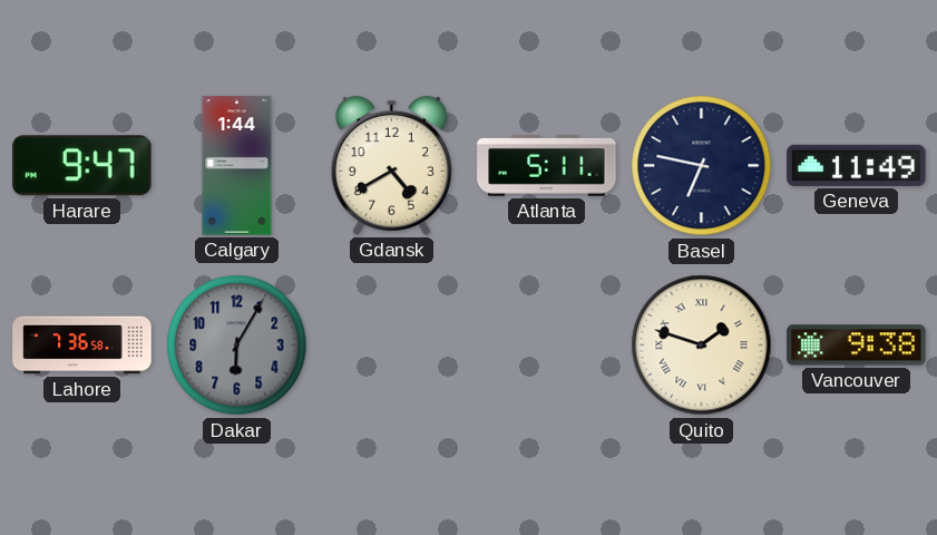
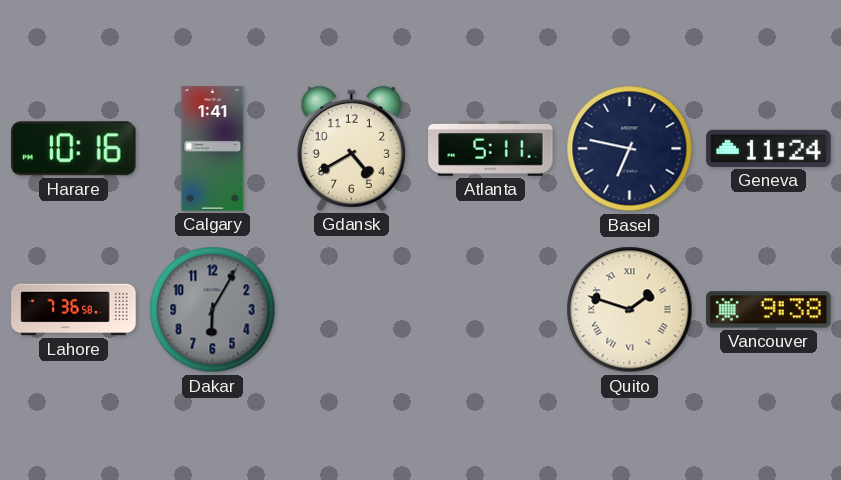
Harare: 9:47 -> 10:16 (74, 149)
Calgary: 1:44 -> 1:41 (213, 149)
Geneva: 11:49 -> 11:24 (769, 148)
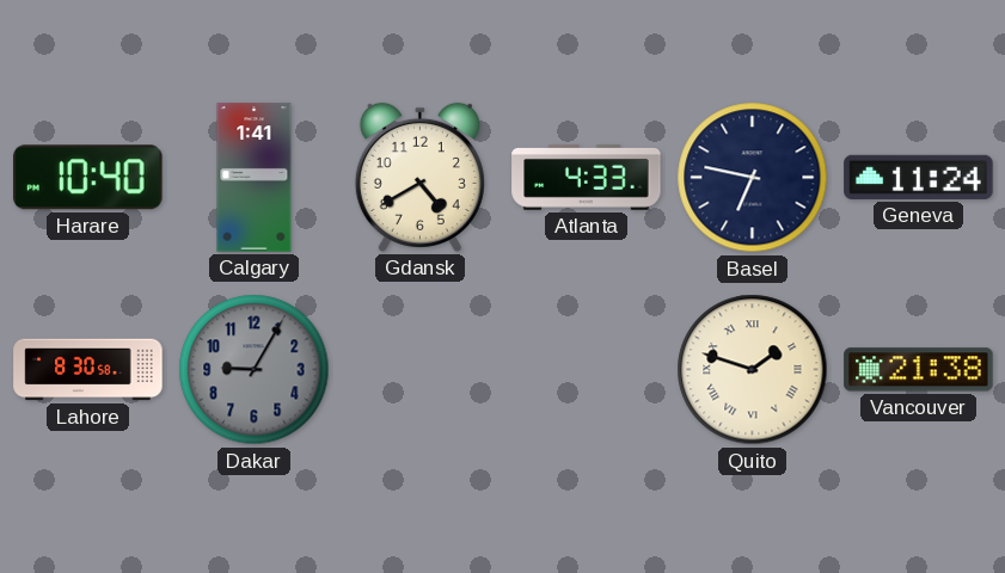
Harare: 10:16 -> 10:40 (88, 178)
Atlanta: 5:11 -> 4:33 (587, 177)
Lahore: 7:36 -> 8:30 (88, 370)
Dakar: 6:05 -> 9:05 (255, 370)
Vancouver: 9:38 -> 21:38 (919, 370)
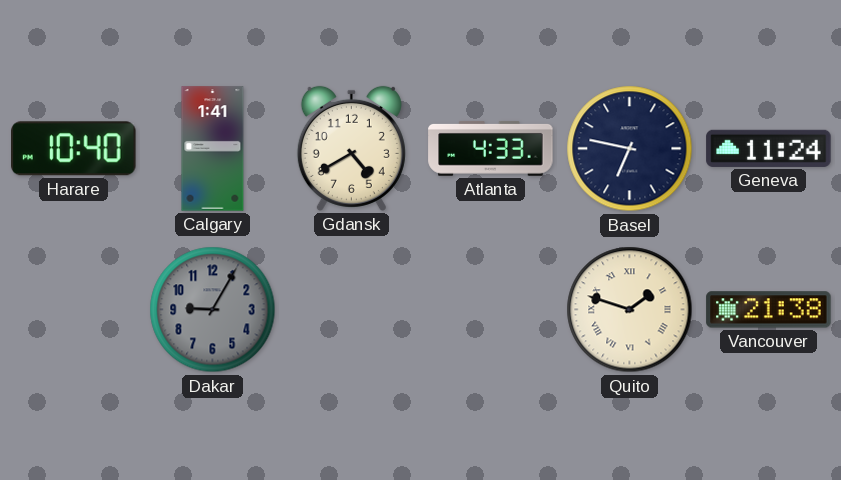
Lahore: 8:30 -> none (88, 370)
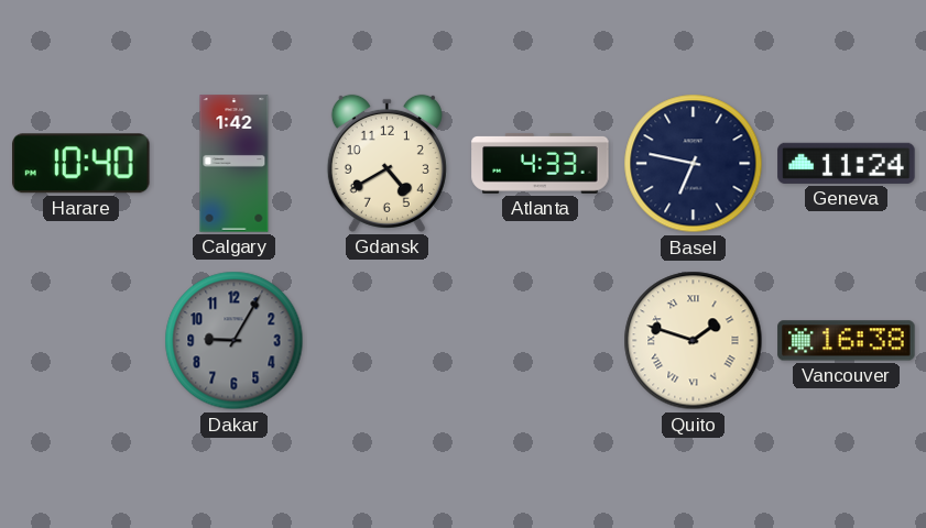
Calgary: 1:41 -> 1:42 (235, 164)
Vancouver: 21:38 -> 16:38 (847, 341)
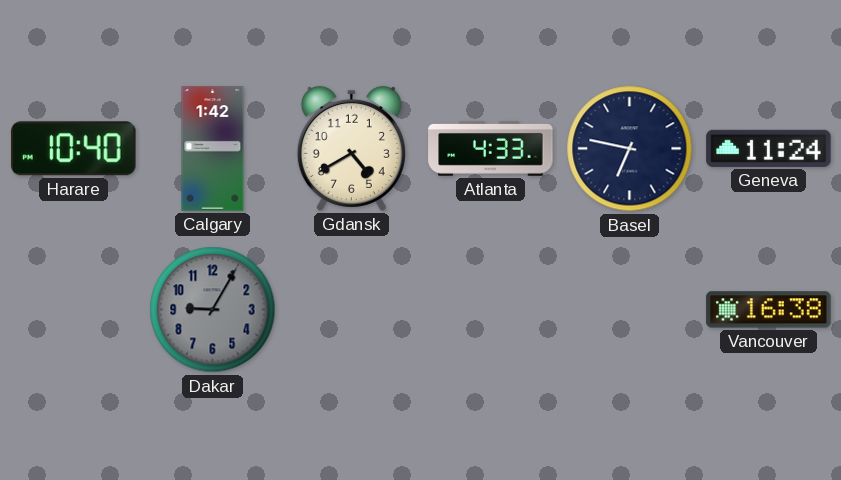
Quito: 1:48 -> none (694, 341)
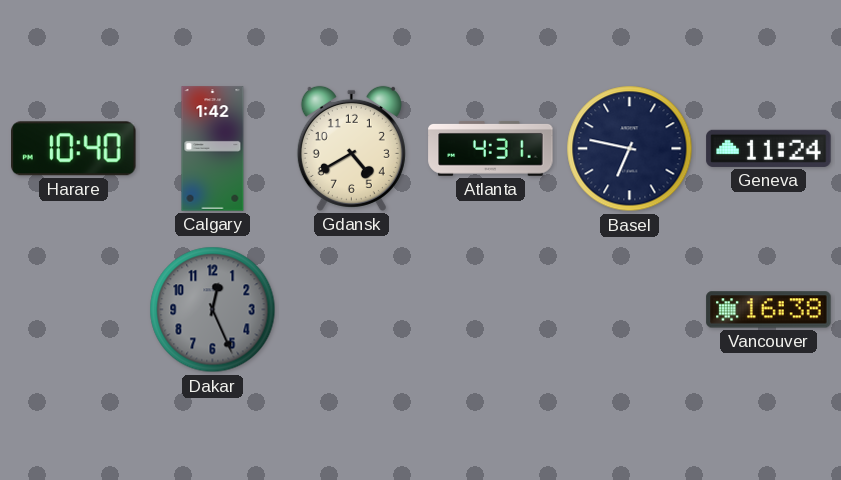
Atlanta: 4:33 -> 4:31 (491, 148)
Dakar: 9:05 -> 12:26 (213, 310)
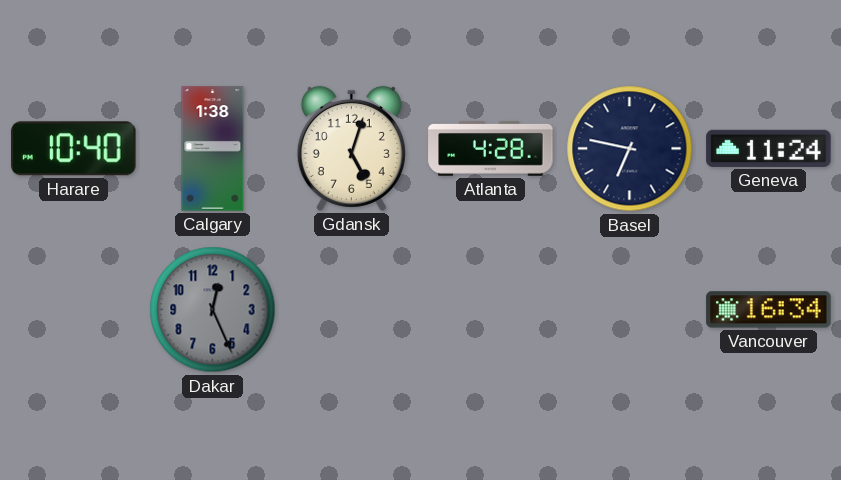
Calgary: 1:42 -> 1:38 (213, 149)
Gdansk: 4:40 -> 5:03 (351, 148)
Atlanta: 4:31 -> 4:28 (491, 148)
Vancouver: 16:38 -> 16:34 (769, 310)
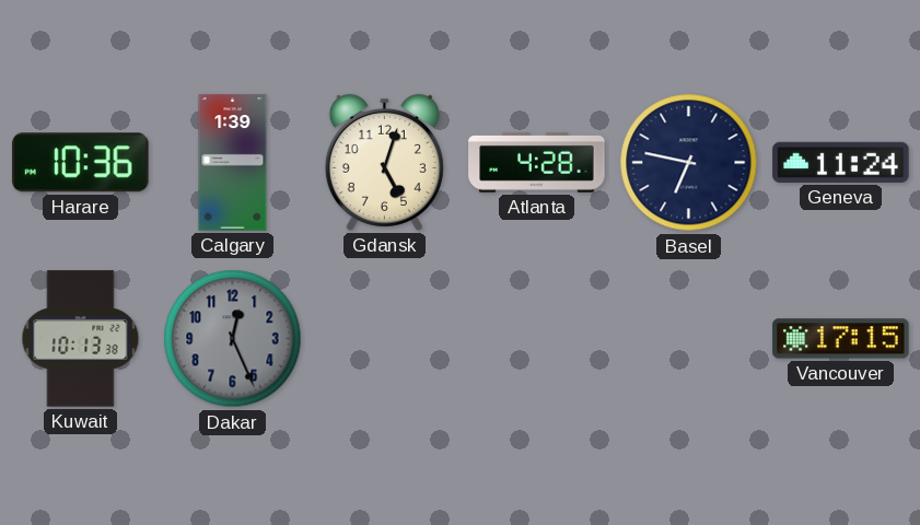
Harare: 10:40 -> 10:36 (81, 163)
Calgary: 1:38 -> 1:39 (233, 163)
Kuwait: none -> 10:13 (81, 339)
Vancouver: 16:34 -> 17:15 (841, 339)
